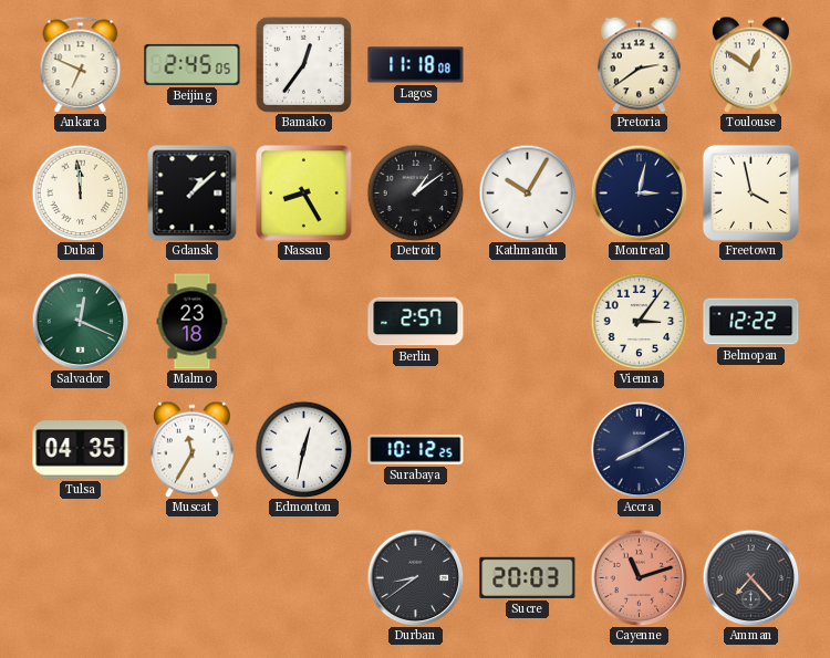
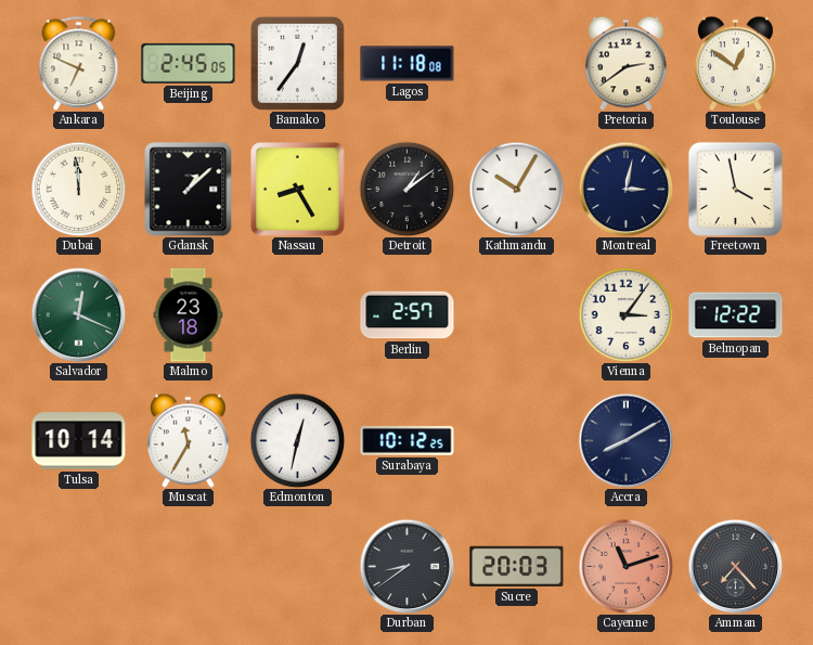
Tulsa: 04:35 -> 10:14 (79, 441)
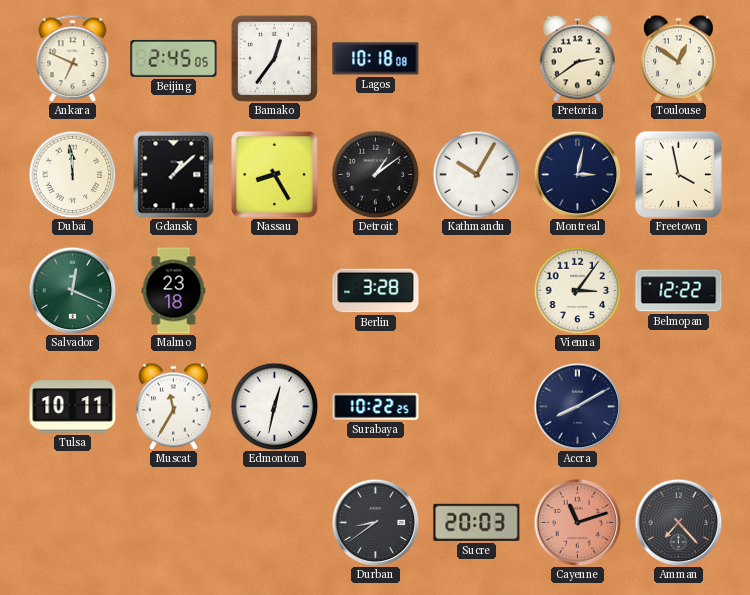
Lagos: 11:18 -> 10:18 (376, 59)
Berlin: 2:57 -> 3:28 (376, 291)
Tulsa: 10:14 -> 10:11 (73, 407)
Surabaya: 10:12 -> 10:22 (376, 406)
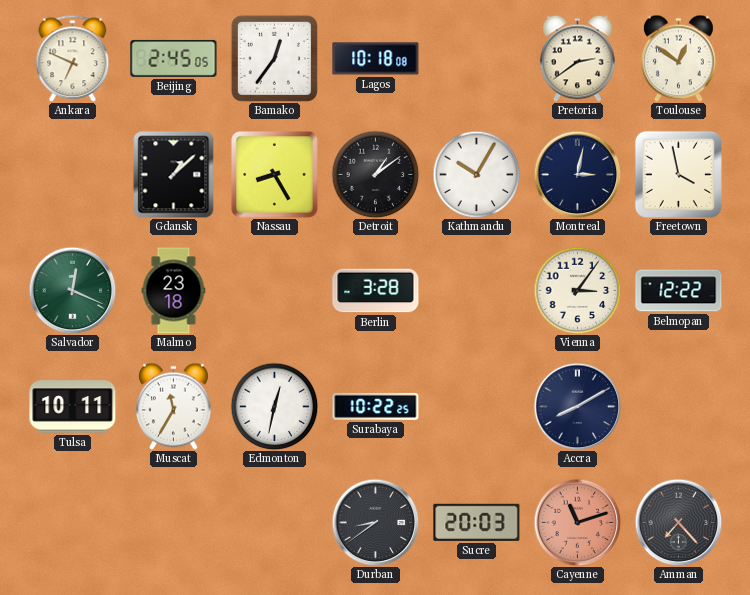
Dubai: 11:59 -> none (72, 174)
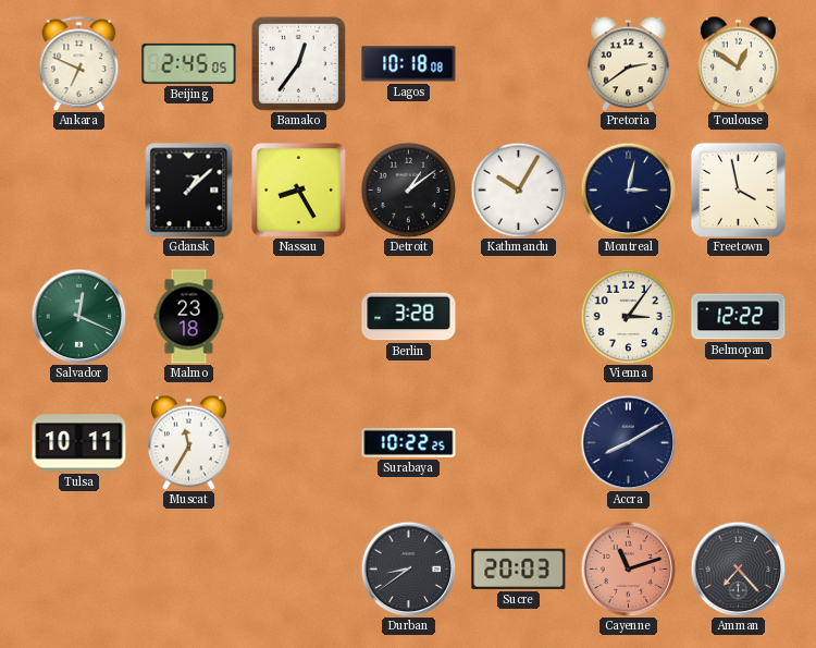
Edmonton: 12:32 -> none (274, 406)
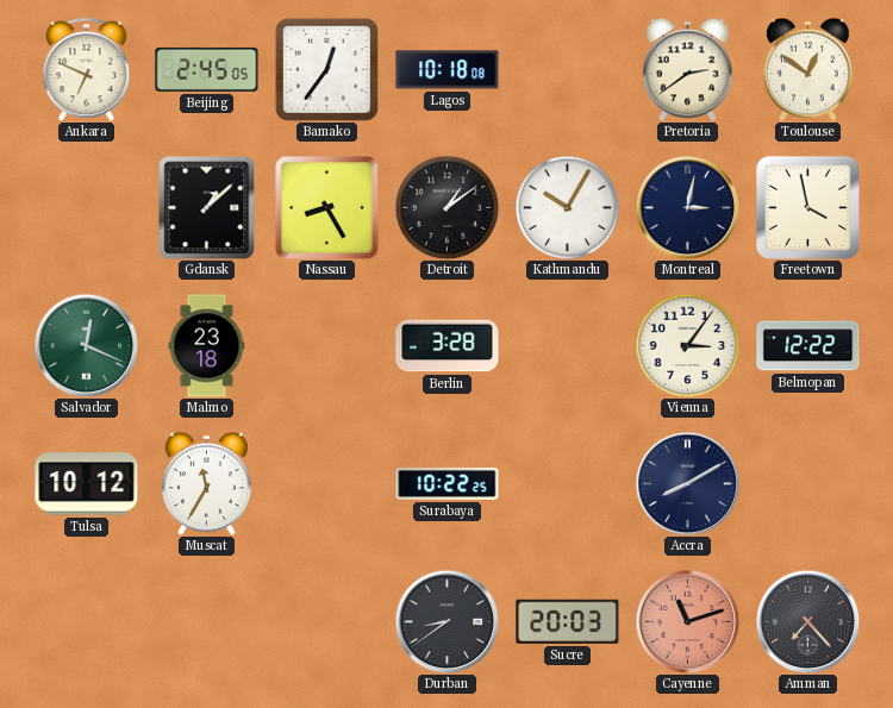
Tulsa: 10:11 -> 10:12 (87, 484)
